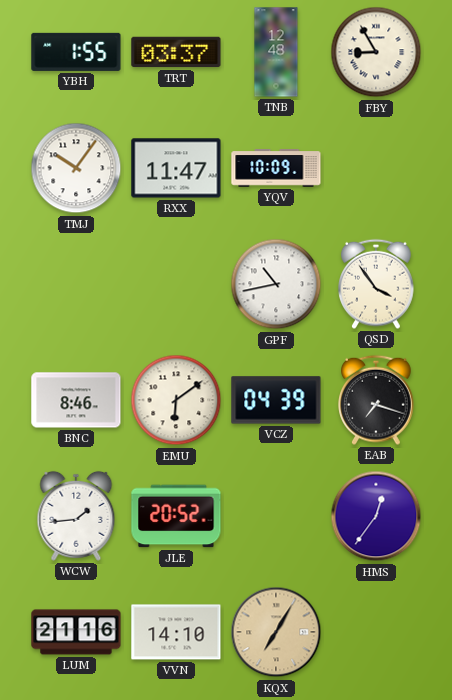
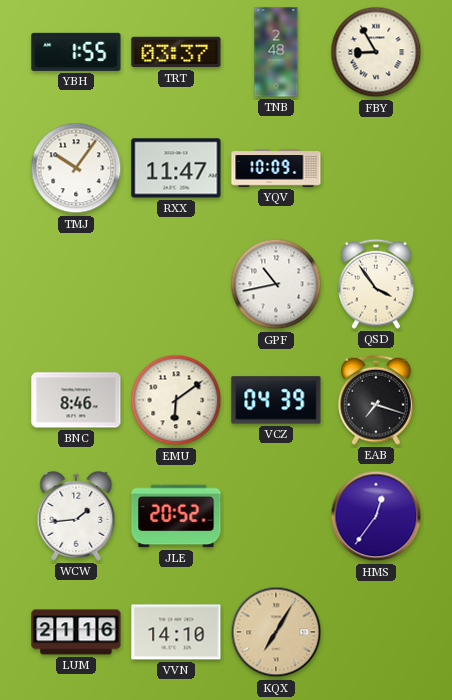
TNB: 12:48 -> 2:48 (276, 52)
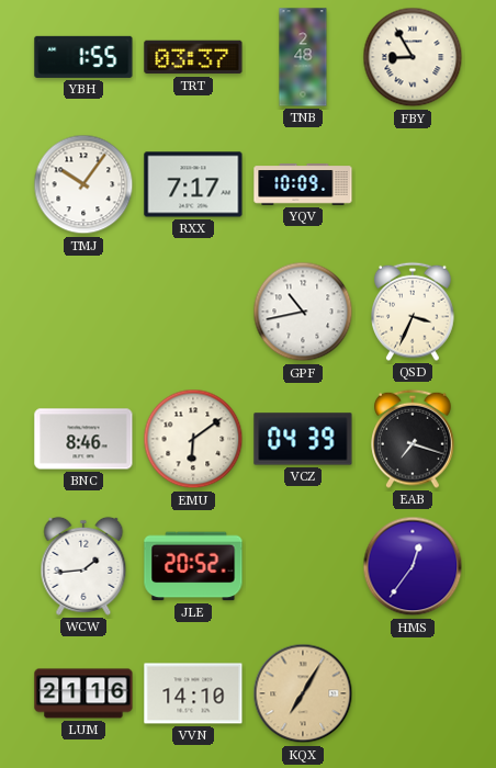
RXX: 11:47 -> 7:17 (193, 184)
QSD: 3:54 -> 3:34 (414, 312)
